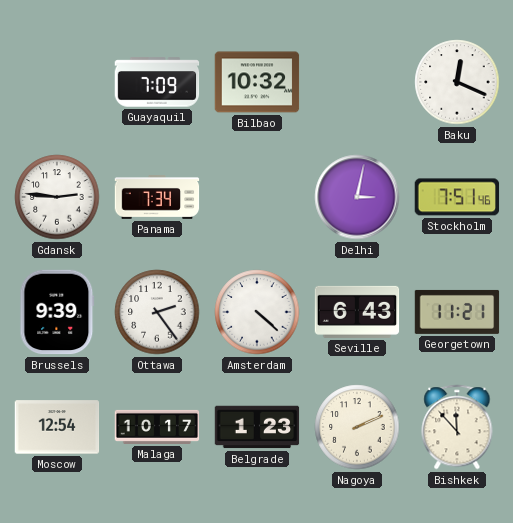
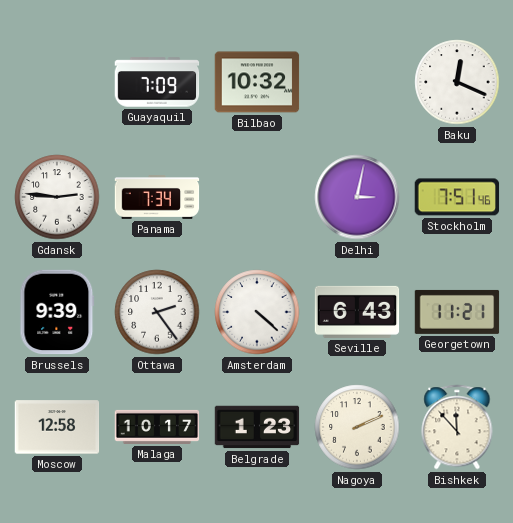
Moscow: 12:54 -> 12:58 (57, 427)
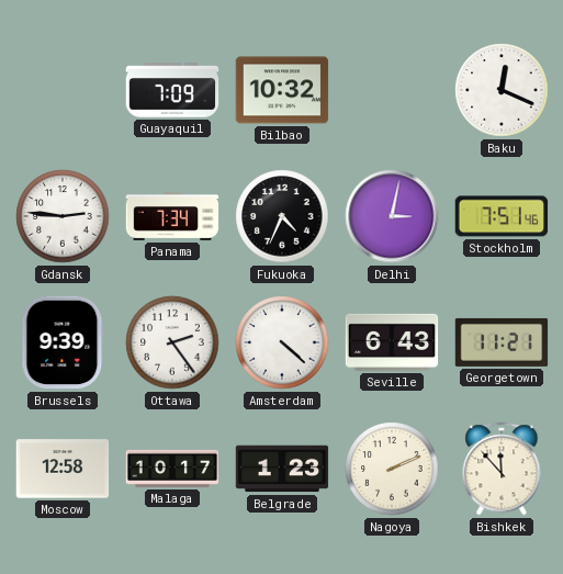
Fukuoka: none -> 4:34 (282, 216)
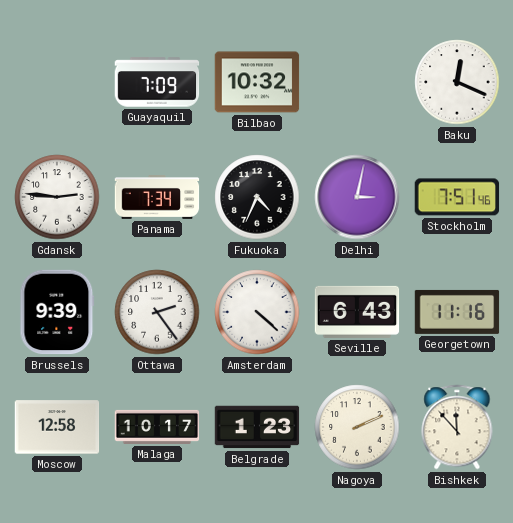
Georgetown: 11:21 -> 11:16 (457, 312)
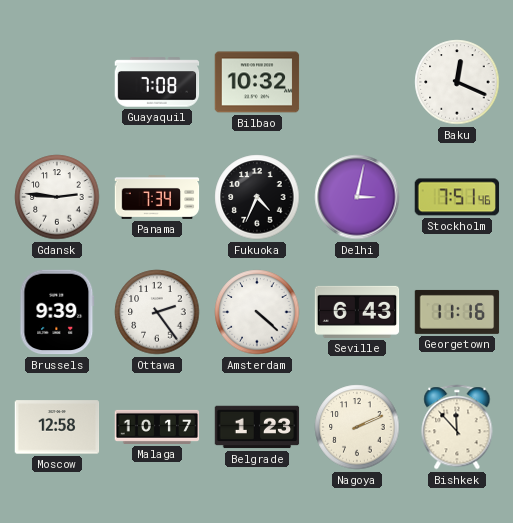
Guayaquil: 7:09 -> 7:08 (157, 82)
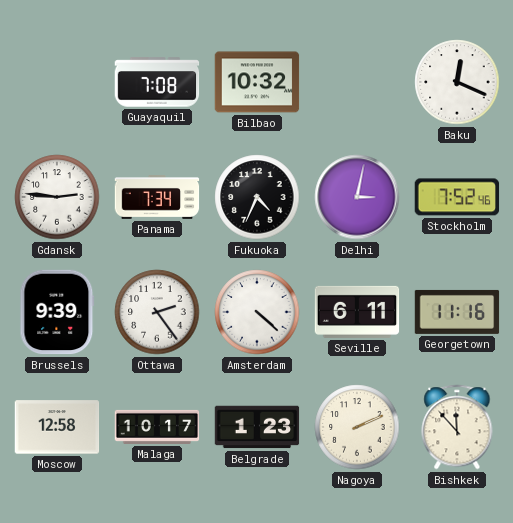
Stockholm: 7:51 -> 7:52 (457, 197)
Seville: 6:43 -> 6:11 (357, 312)
